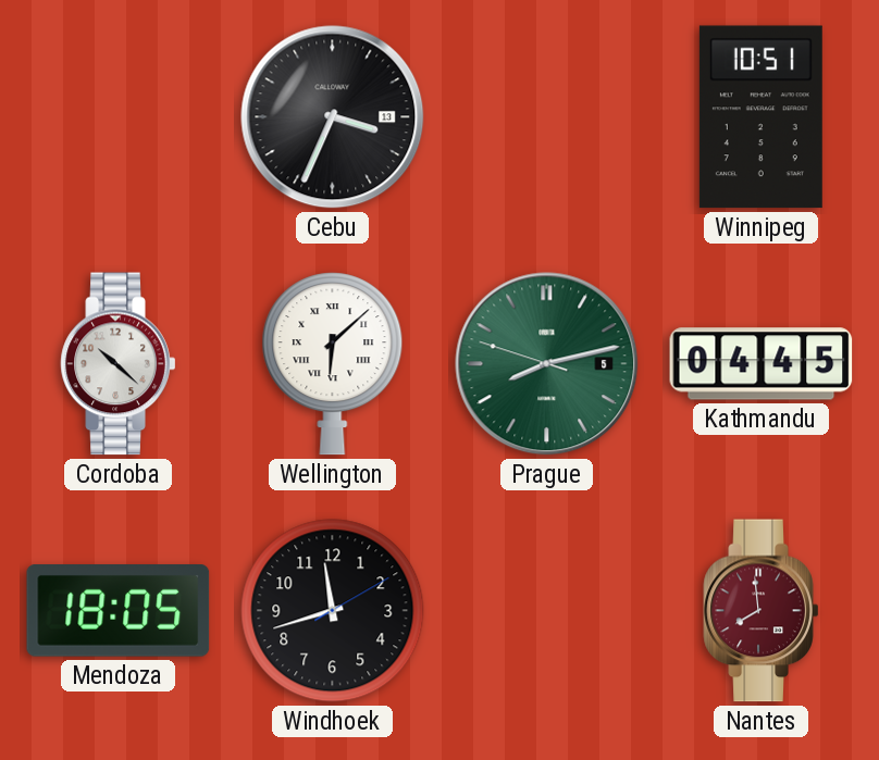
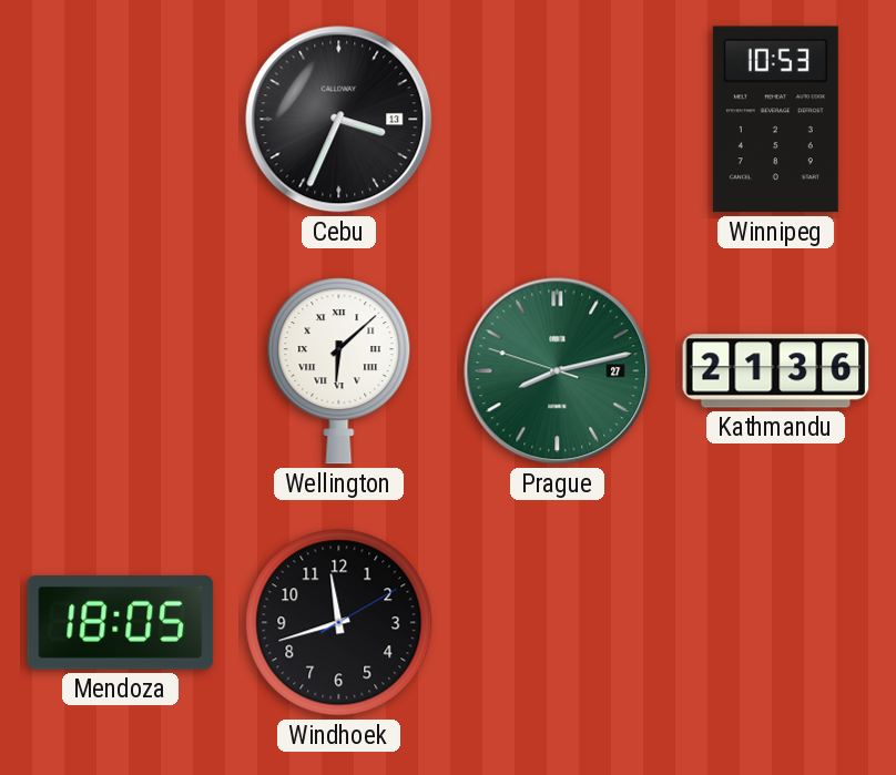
Winnipeg: 10:51 -> 10:53 (775, 120)
Cordoba: 10:22 -> none (119, 364)
Prague date: 5 -> 27 (558, 371)
Kathmandu: 04:45 -> 21:36 (776, 371)
Nantes: 7:59 -> none (762, 611)
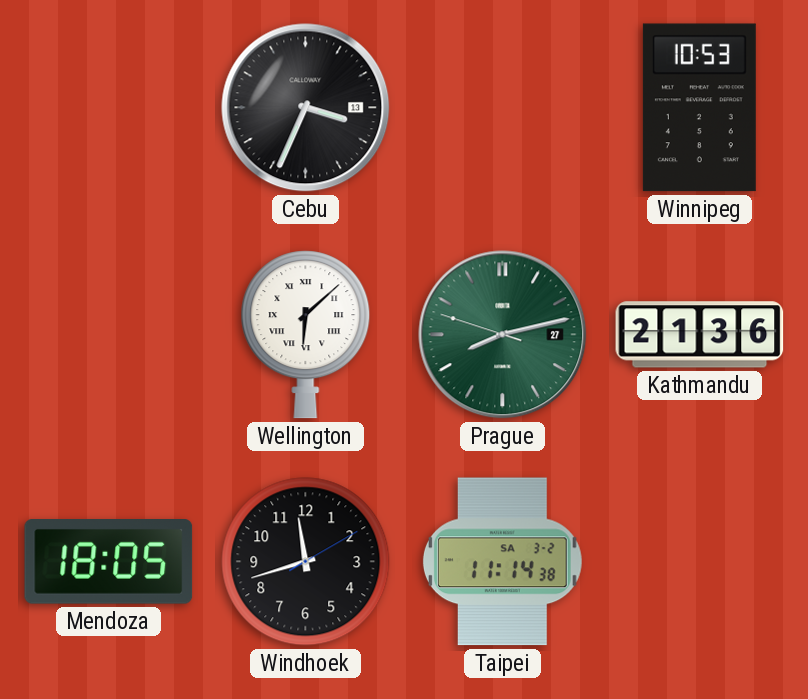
Taipei: none -> 11:14 (502, 562)
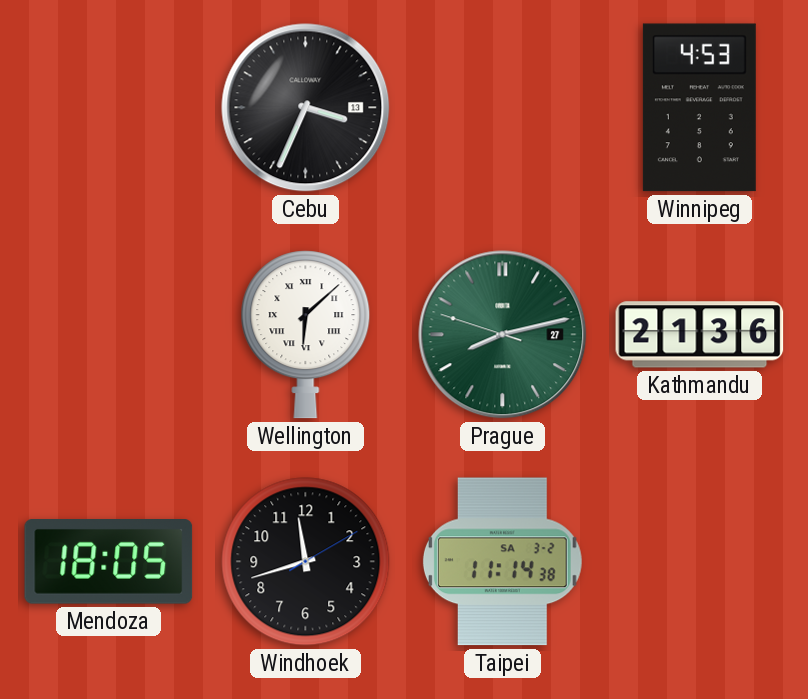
Winnipeg: 10:53 -> 4:53 (699, 108)
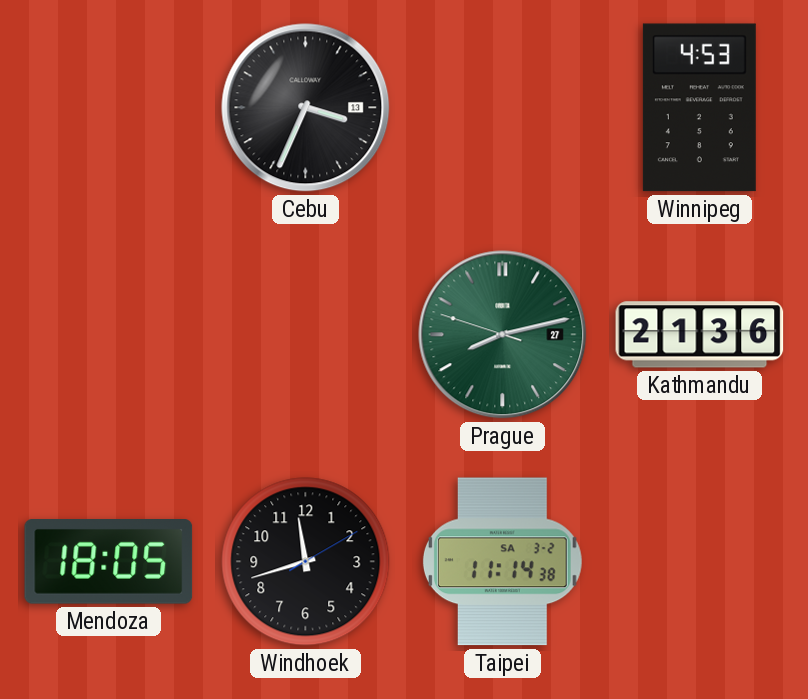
Wellington: 6:08 -> none (306, 335)
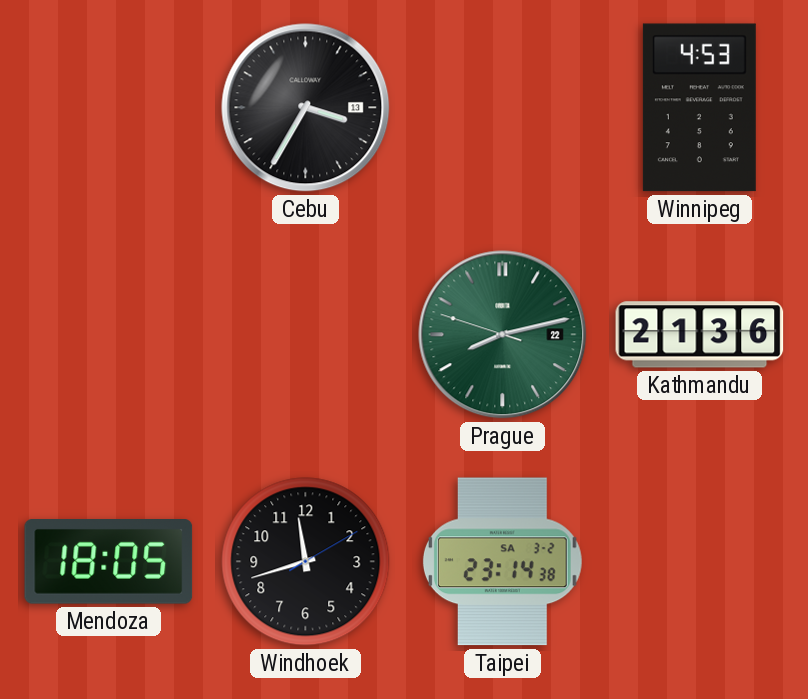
Cebu: 3:34 -> 3:35 (306, 108)
Prague date: 27 -> 22 (503, 335)
Taipei: 11:14 -> 23:14 (502, 562)
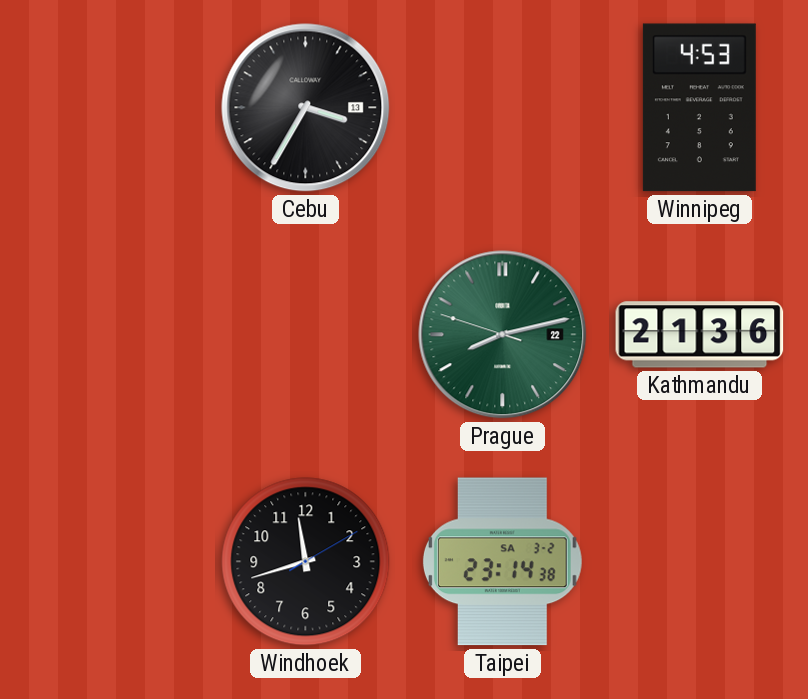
Mendoza: 18:05 -> none (109, 562)
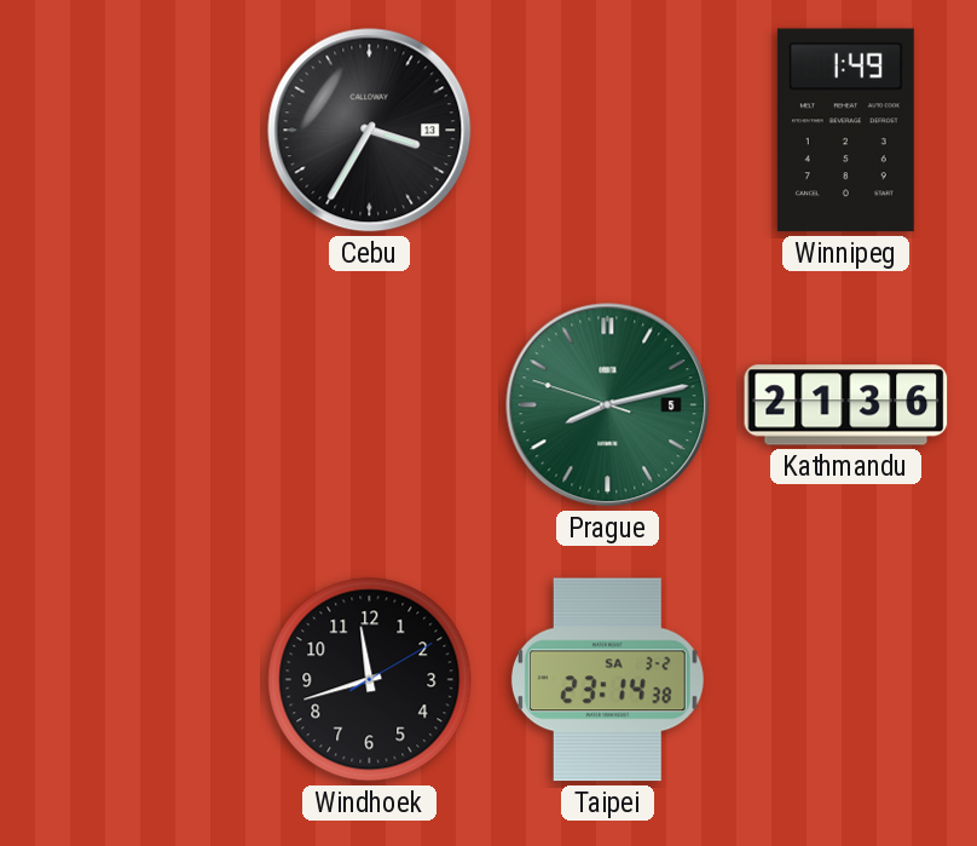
Winnipeg: 4:53 -> 1:49 (845, 131)
Prague date: 22 -> 5 (608, 405)
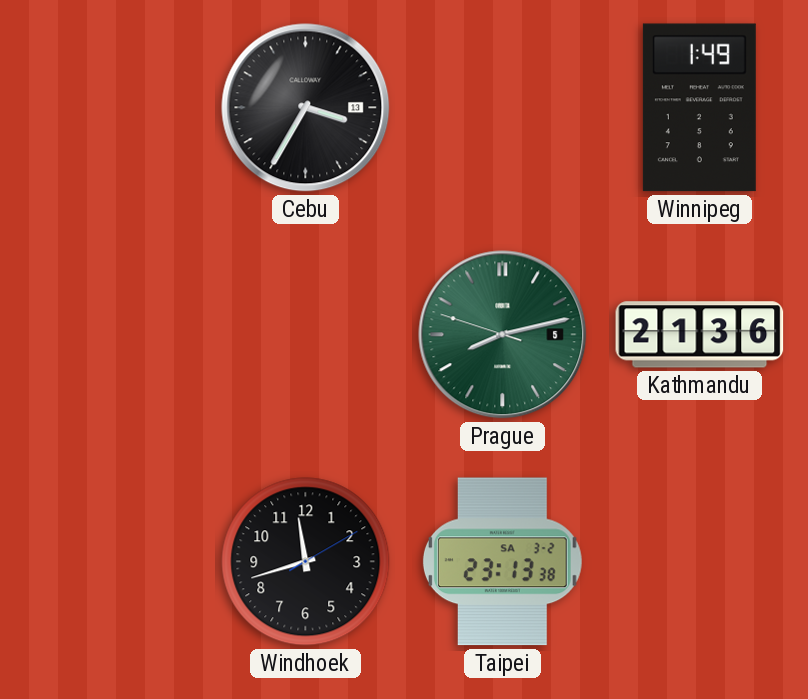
Taipei: 23:14 -> 23:13 (502, 562)
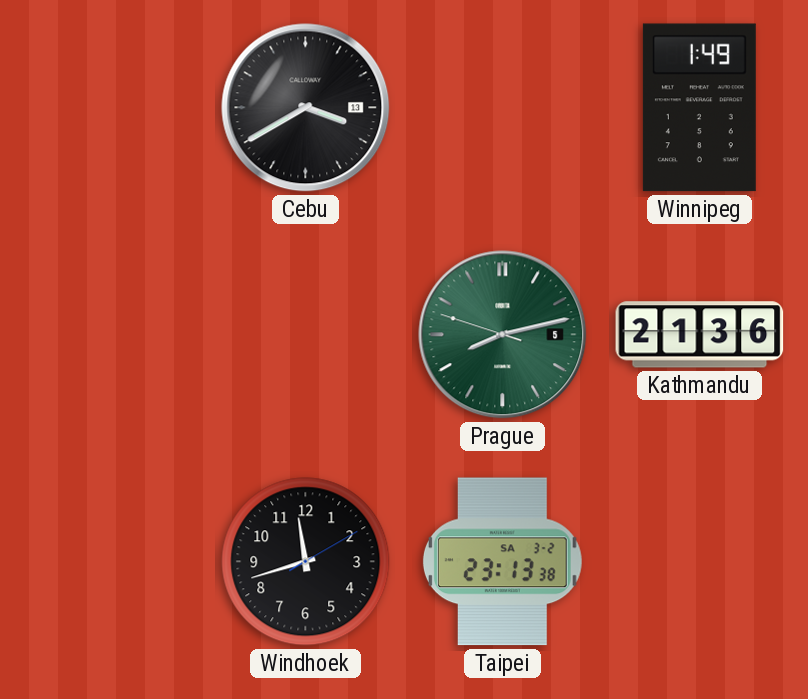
Cebu: 3:35 -> 3:40 (306, 108)
